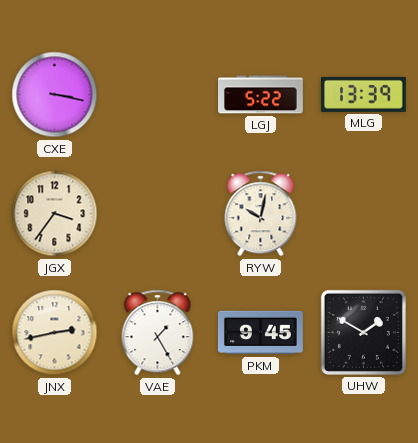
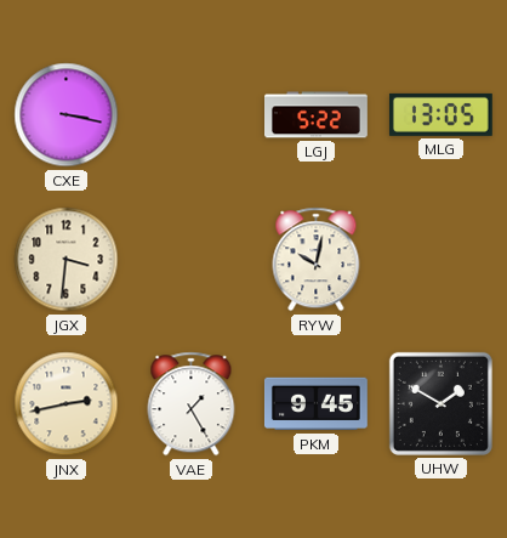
MLG: 13:39 -> 13:05 (440, 114)
JGX: 3:36 -> 3:31 (67, 260)
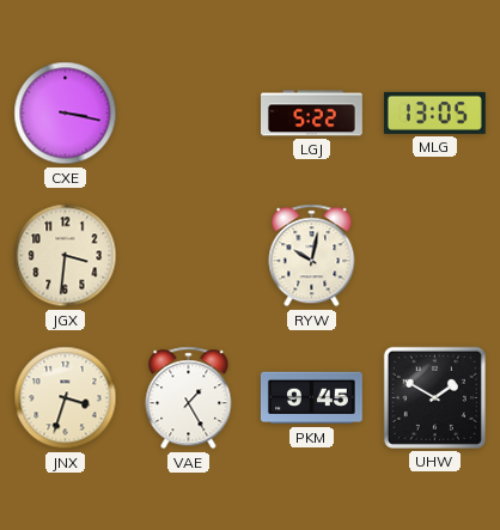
JNX: 2:43 -> 3:33 (66, 398)
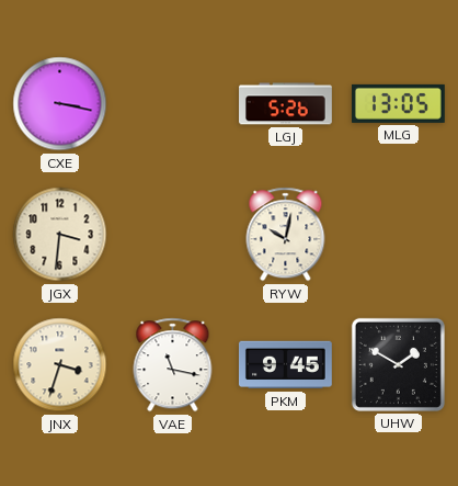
LGJ: 5:22 -> 5:26 (286, 104)
VAE: 1:25 -> 11:17 (173, 365)
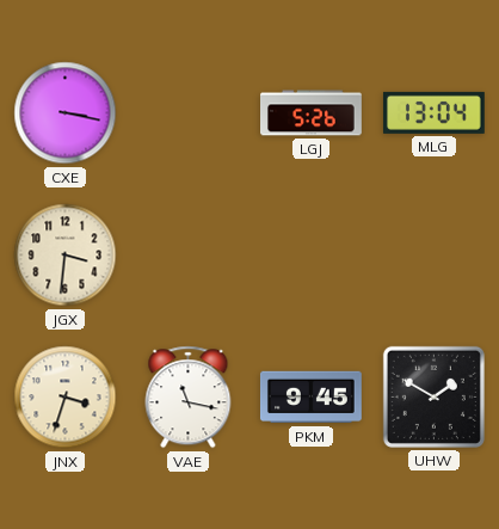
MLG: 13:05 -> 13:04 (433, 112)
RYW: 10:02 -> none (286, 235)
